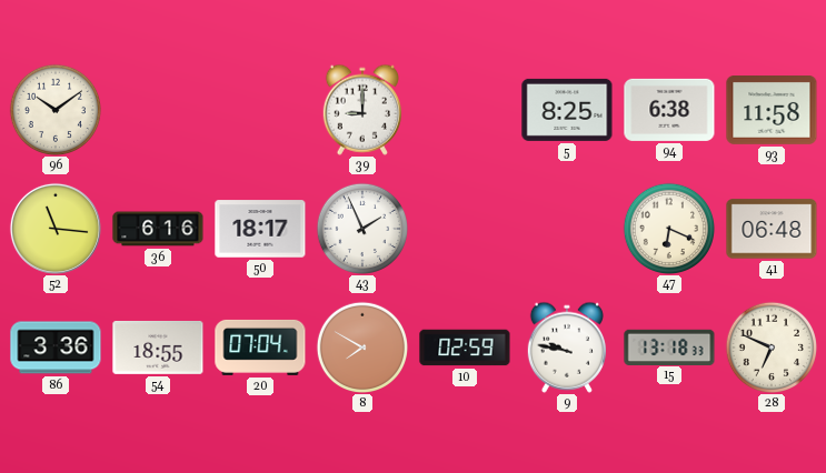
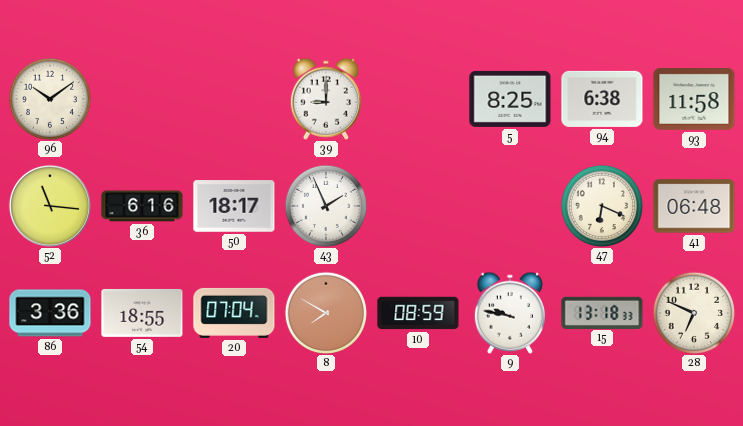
10: 02:59 -> 08:59 (418, 313)
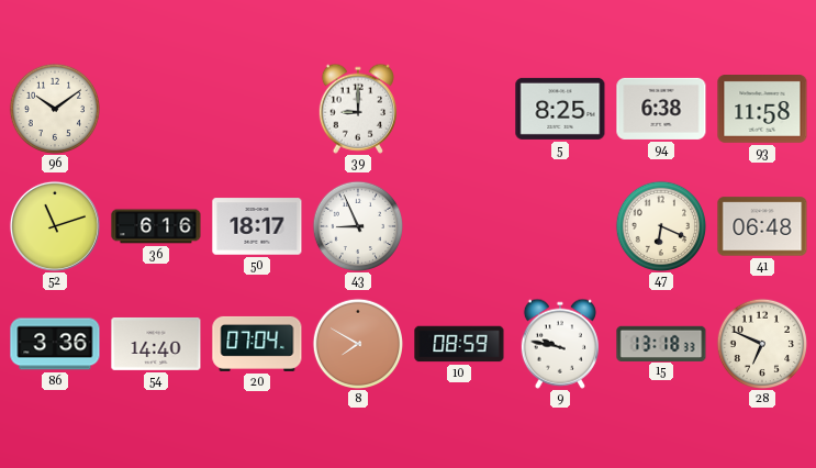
52: 11:16 -> 11:12 (55, 226)
43: 1:56 -> 8:56 (357, 225)
54: 18:55 -> 14:40 (156, 344)
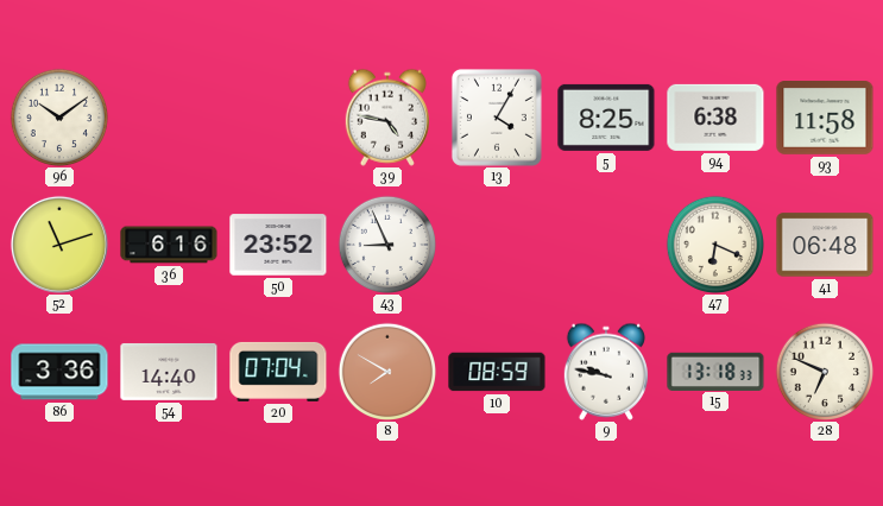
39: 9:00 -> 4:47 (387, 118)
13: none -> 4:05 (497, 118)
50: 18:17 -> 23:52 (278, 245)
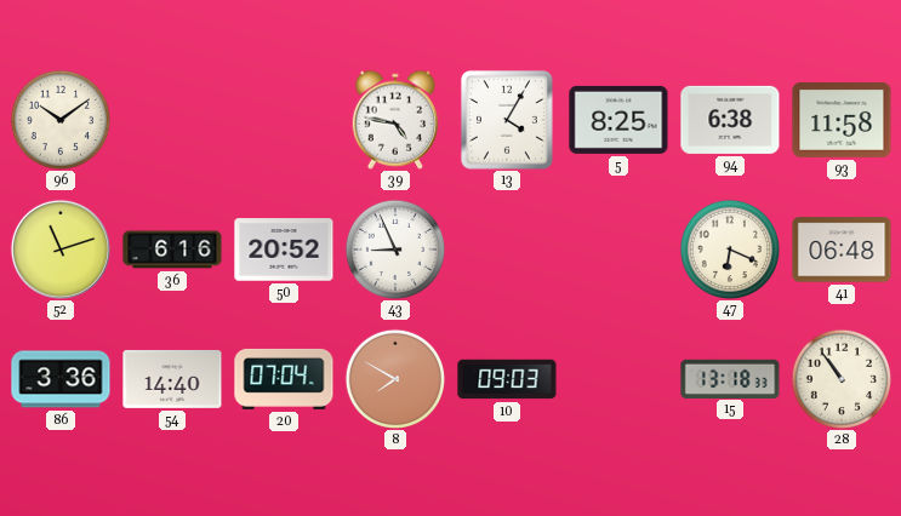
50: 23:52 -> 20:52 (284, 250)
10: 08:59 -> 09:03 (507, 379)
9: 9:47 -> none (606, 372)
28: 6:49 -> 10:54 (840, 378)
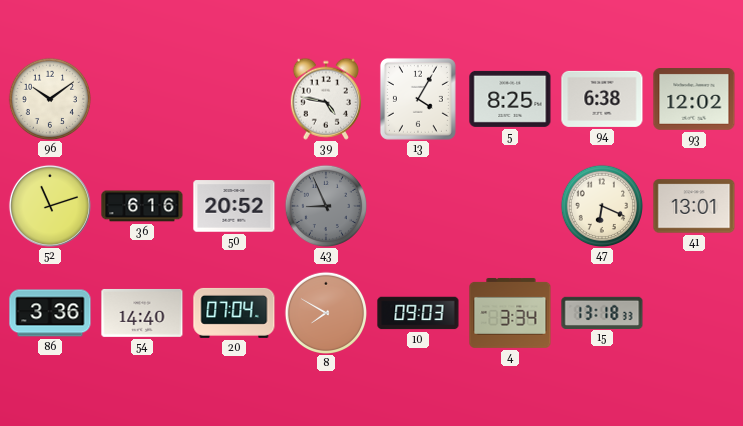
93: 11:58 -> 12:02 (694, 100)
43 dial: white -> grey (325, 205)
41: 06:48 -> 13:01 (694, 206)
4: none -> 3:34 (510, 313)
28: 10:54 -> none (840, 378)
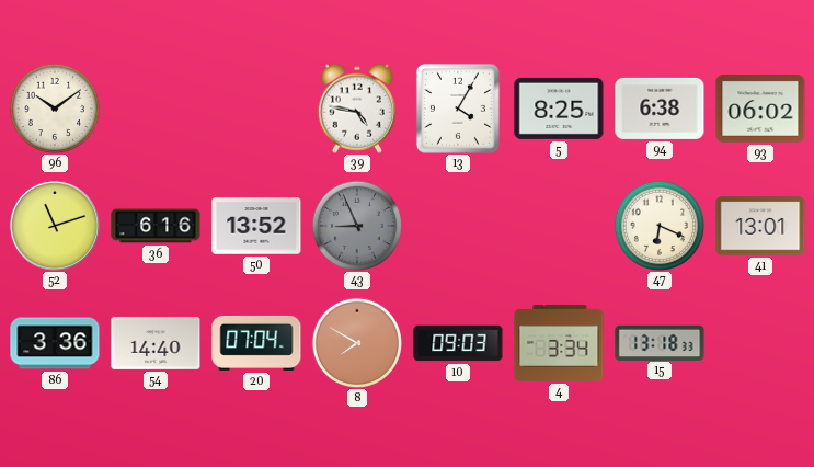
93: 12:02 -> 06:02 (760, 110)
50: 20:52 -> 13:52 (256, 226)
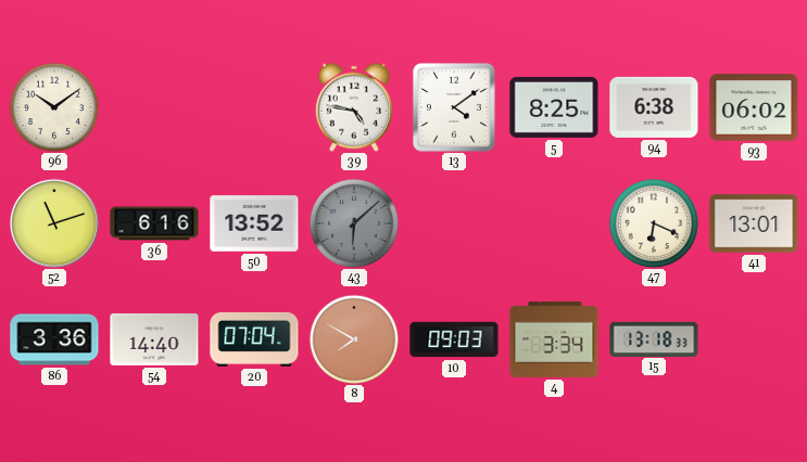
13: 4:05 -> 4:09 (454, 107)
43: 8:56 -> 6:08 (353, 222)
